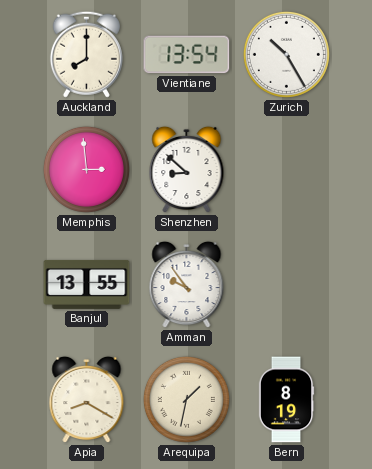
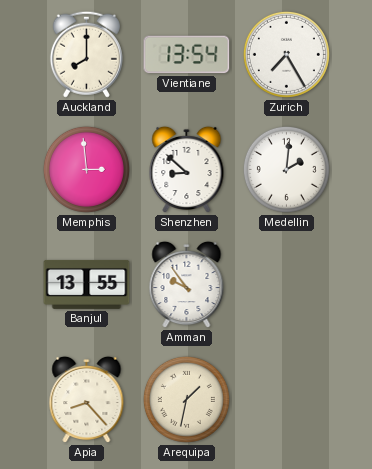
Zurich: 10:25 -> 7:25 (286, 54)
Medellin: none -> 2:01 (286, 169)
Apia: 8:20 -> 8:23 (87, 400)
Bern: 8:19 -> none (286, 400)
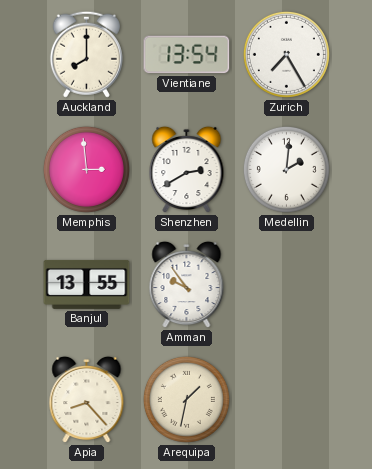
Shenzhen: 8:52 -> 2:40 (187, 170)
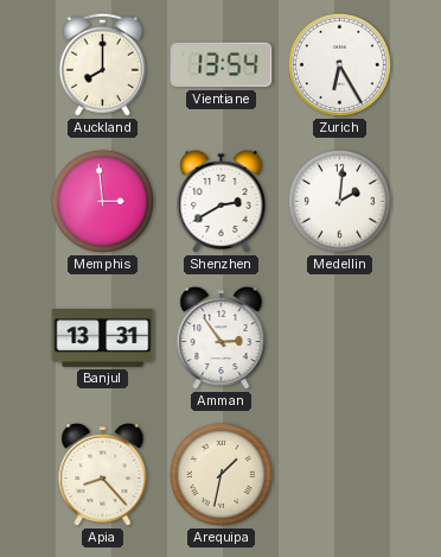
Zurich: 7:25 -> 6:25 (339, 64)
Banjul: 13:55 -> 13:31 (103, 337)
Amman: 9:54 -> 2:54 (222, 338)
